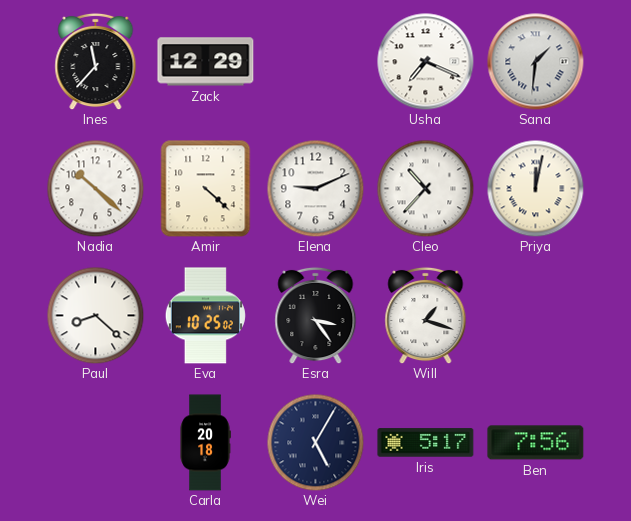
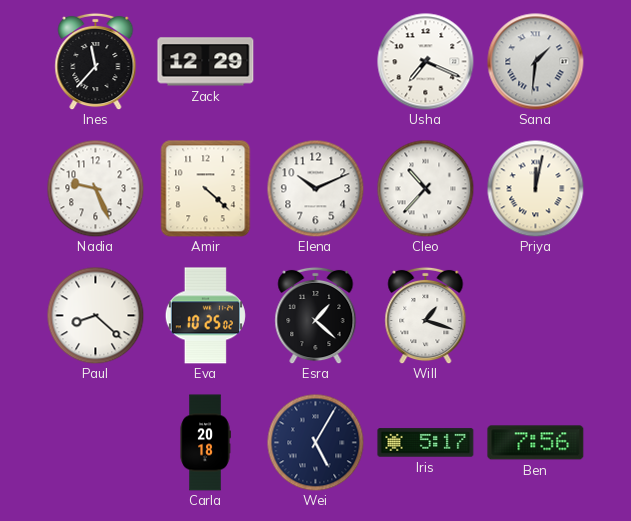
Nadia: 10:22 -> 9:26 (95, 188)
Elena: 9:11 -> 10:11 (315, 188)
Esra: 3:24 -> 1:22 (316, 315)
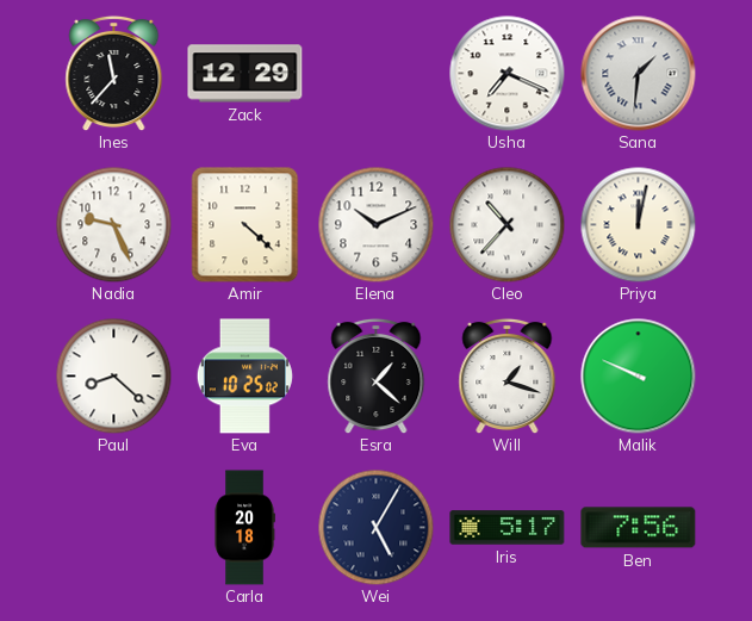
Malik: none -> 9:49 (639, 377)
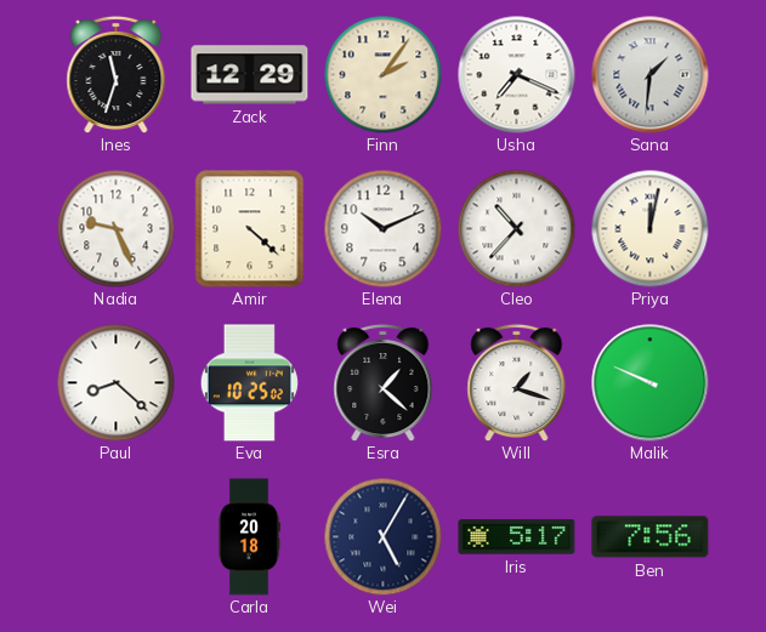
Ines: 11:37 -> 11:33 (117, 74)
Finn: none -> 2:06 (382, 74)
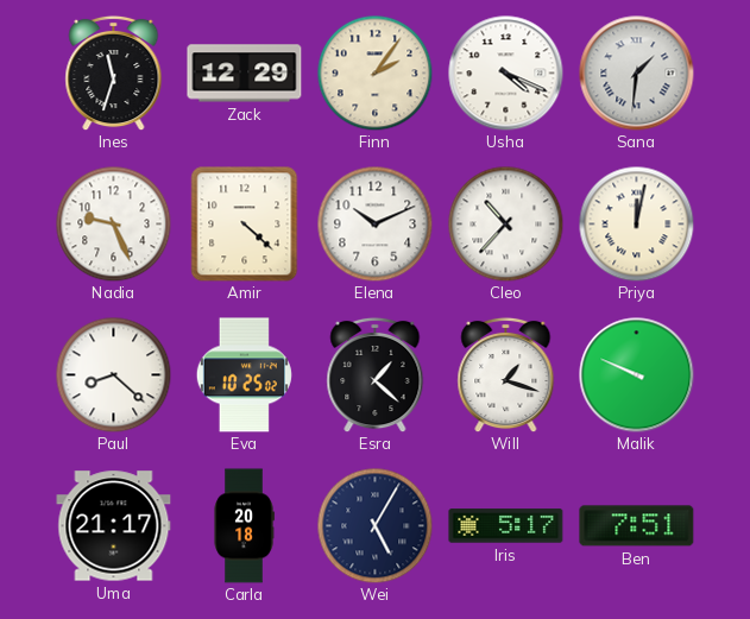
Usha: 7:19 -> 4:19 (506, 74)
Uma: none -> 21:17 (114, 526)
Ben: 7:56 -> 7:51 (637, 526)
